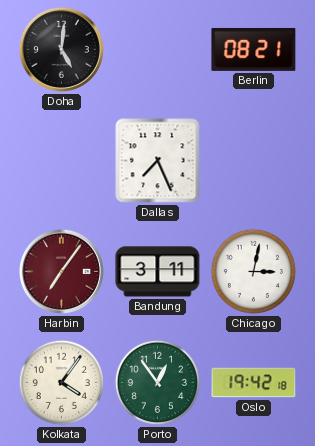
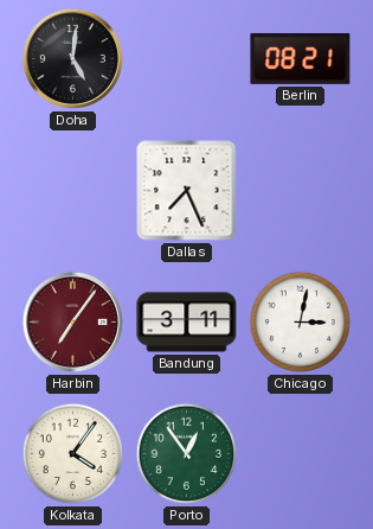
Oslo: 19:42 -> none (254, 383)
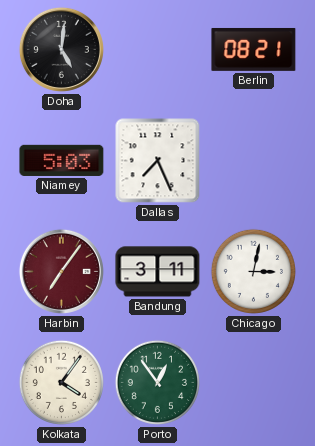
Niamey: none -> 5:03 (62, 160)
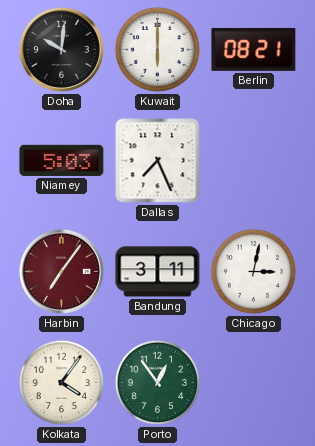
Doha: 5:01 -> 10:01 (61, 49)
Kuwait: none -> 6:00 (157, 49)
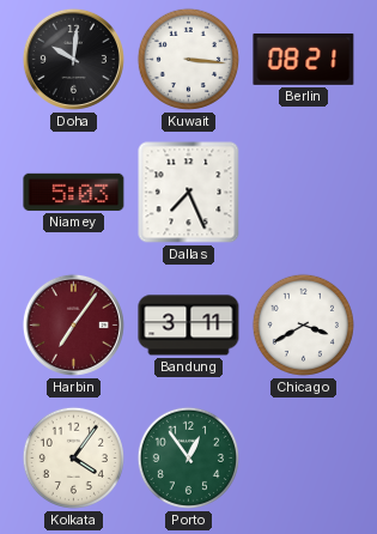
Kuwait: 6:00 -> 3:16 (188, 59)
Chicago: 3:02 -> 3:40 (303, 324)
